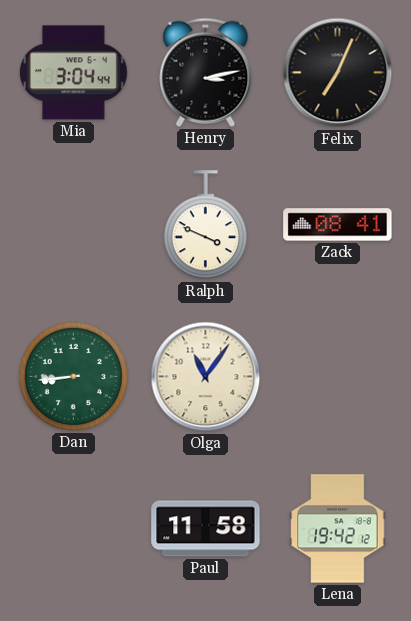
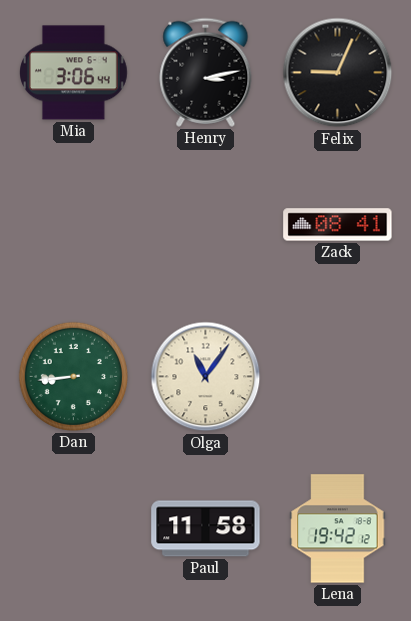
Mia: 3:04 -> 3:06 (74, 73)
Felix: 7:04 -> 9:04 (338, 73)
Ralph: 3:49 -> none (205, 225)
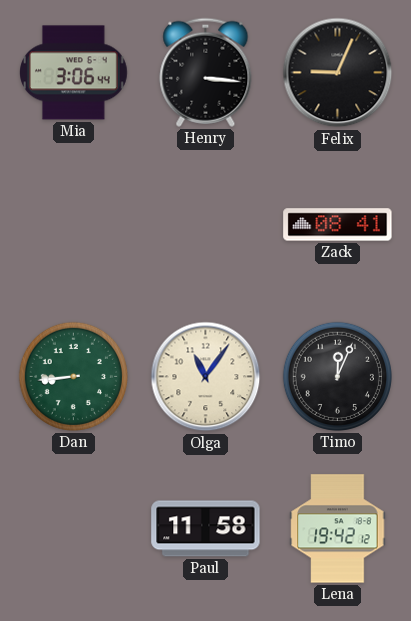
Henry: 3:13 -> 3:16 (206, 72)
Timo: none -> 12:04 (337, 376)
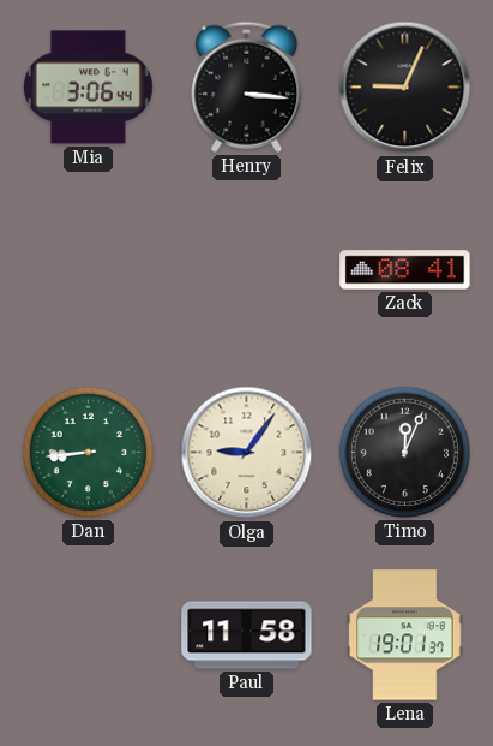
Olga: 11:06 -> 9:06 (247, 453)
Lena: 19:42 -> 19:01 (405, 635)
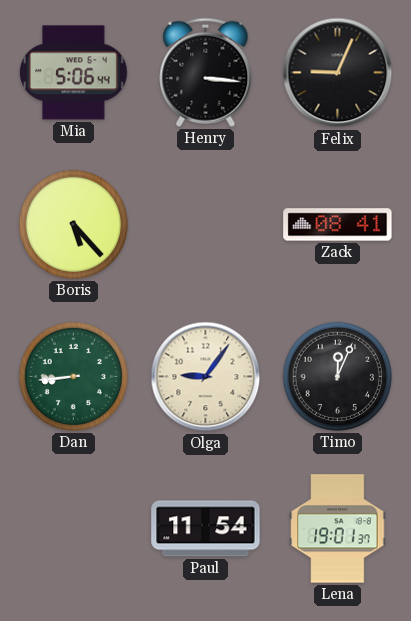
Mia: 3:06 -> 5:06 (74, 73)
Boris: none -> 5:23 (73, 224)
Paul: 11:58 -> 11:54 (206, 529)
